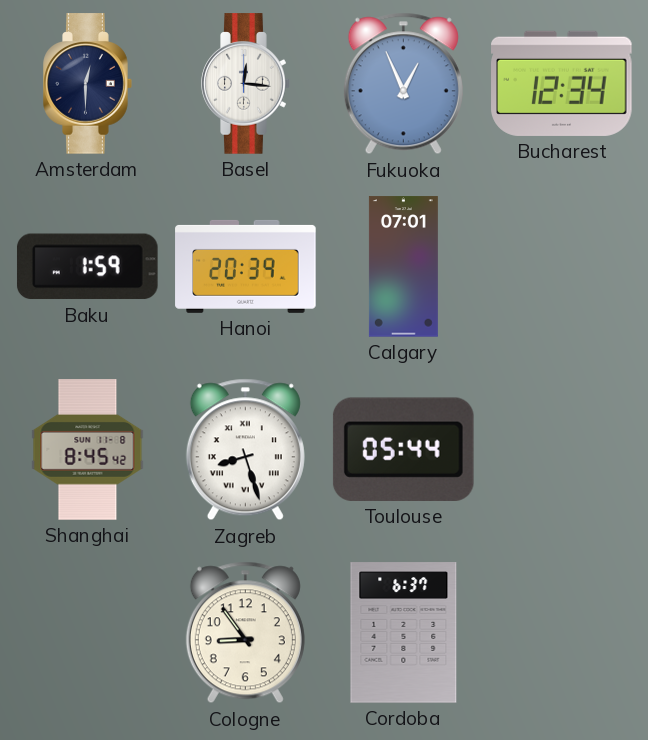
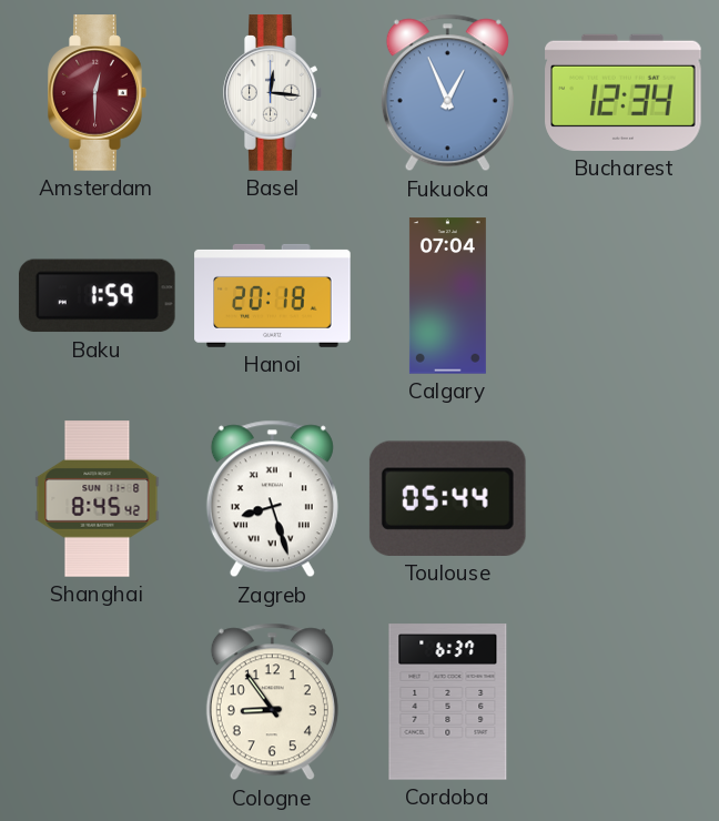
Amsterdam dial: navy -> burgundy (98, 93)
Hanoi: 20:39 -> 20:18 (273, 295)
Calgary: 07:01 -> 07:04 (447, 296)
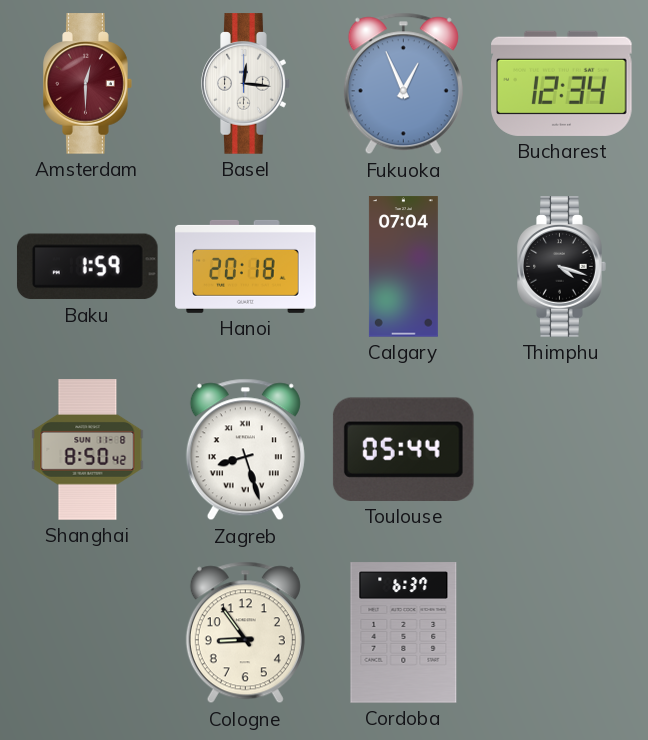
Thimphu: none -> 4:18 (562, 267)
Shanghai: 8:45 -> 8:50 (88, 450)
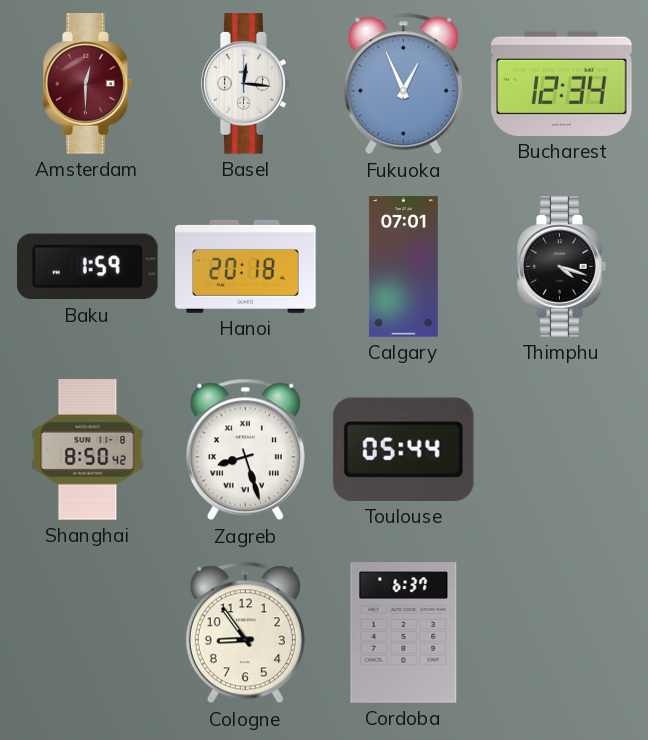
Calgary: 07:04 -> 07:01 (403, 267)
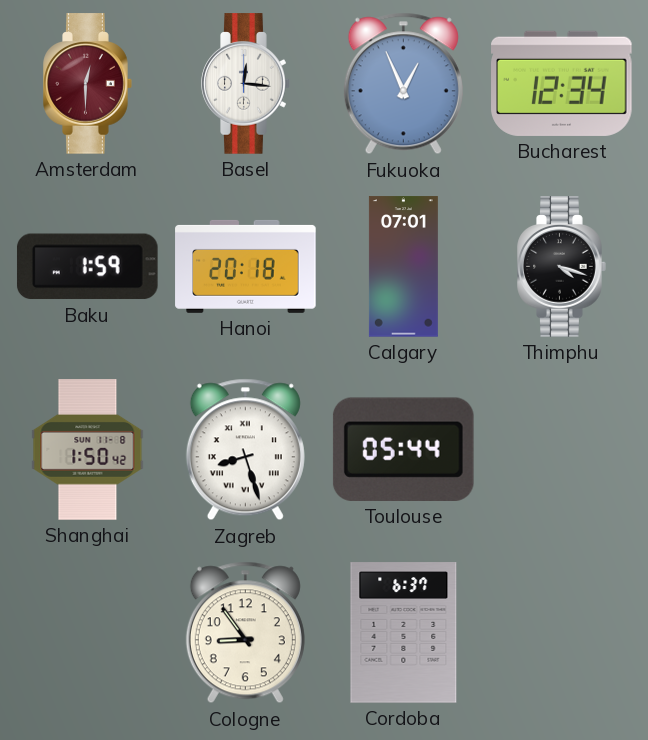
Shanghai: 8:50 -> 1:50 (88, 450)
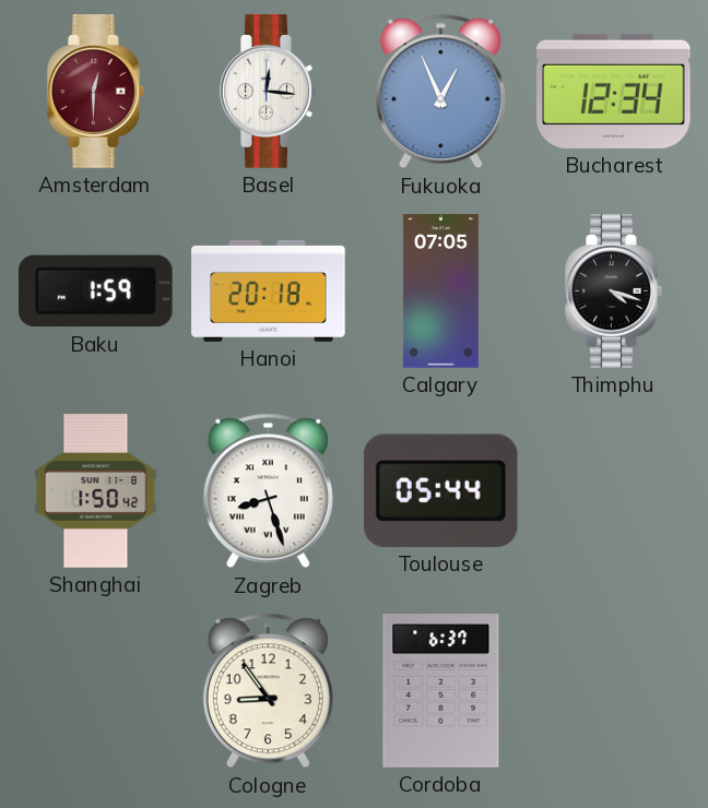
Calgary: 07:01 -> 07:05 (440, 292)
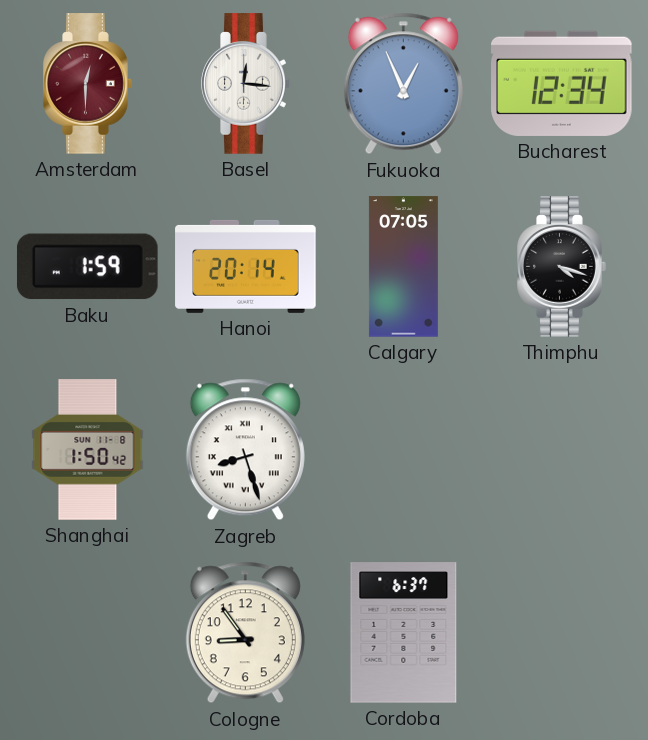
Hanoi: 20:18 -> 20:14 (246, 266)
Toulouse: 05:44 -> none (440, 490)
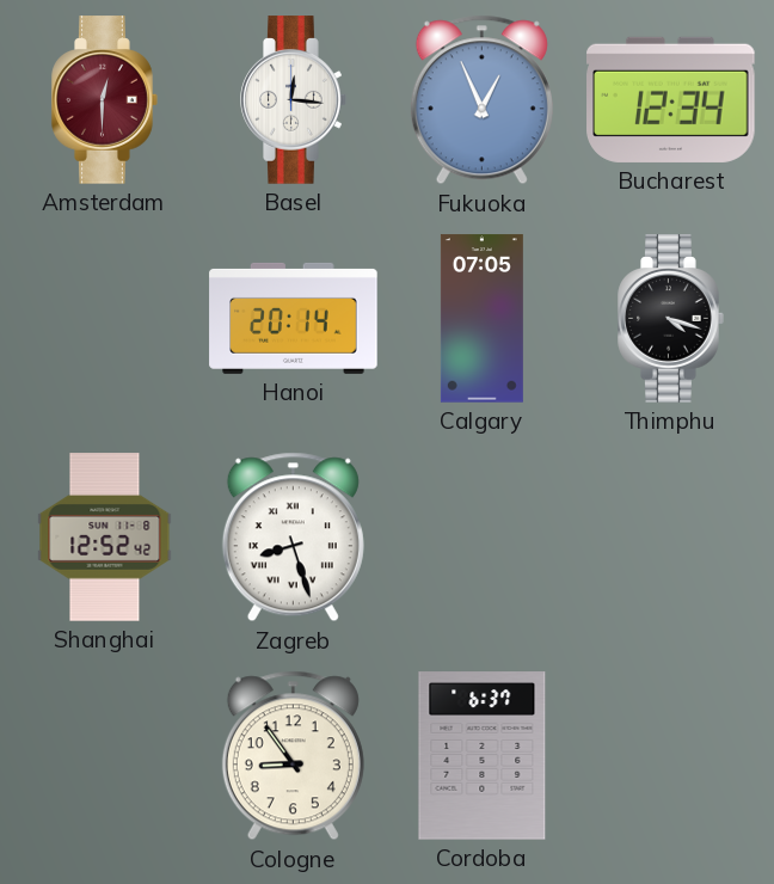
Baku: 1:59 -> none (87, 267)
Shanghai: 1:50 -> 12:52 (105, 538)
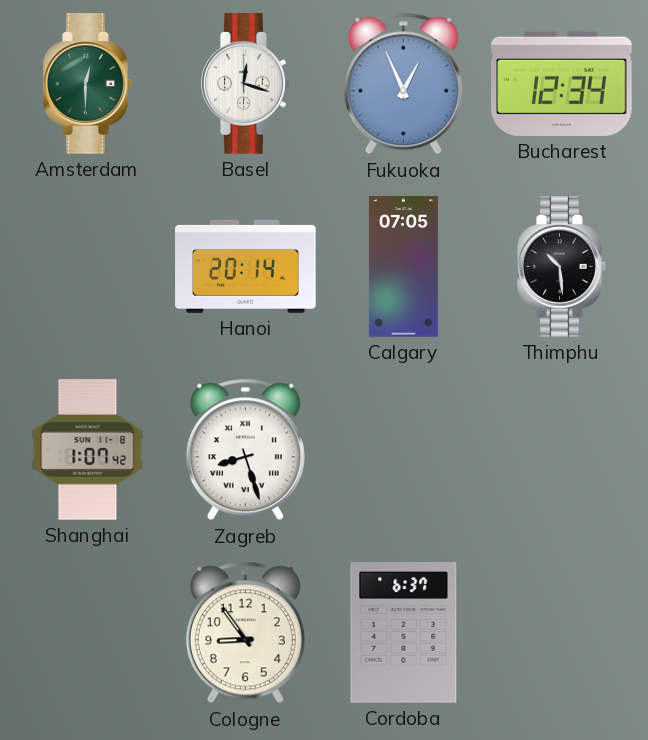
Amsterdam dial: burgundy -> green (88, 84)
Basel: 12:16 -> 12:18 (246, 84)
Thimphu: 4:18 -> 10:29 (562, 267)
Shanghai: 12:52 -> 1:07 (88, 450)
